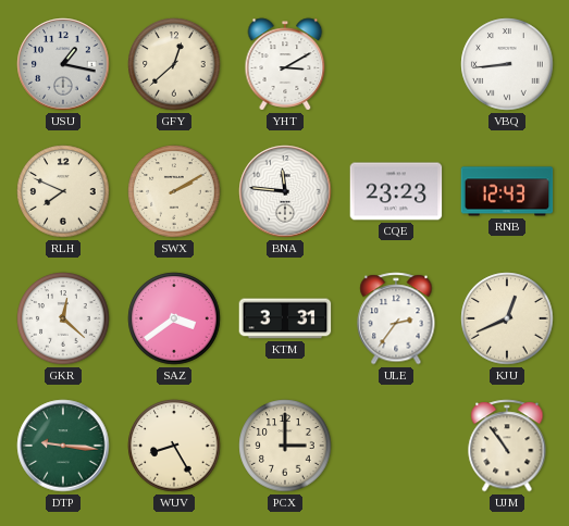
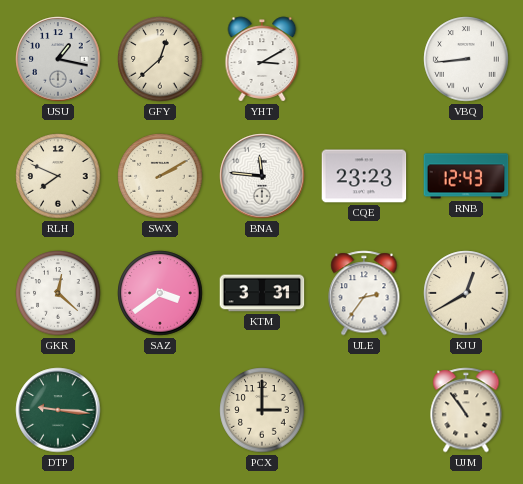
KJU: 12:41 -> 12:40 (466, 293)
WUV: 8:25 -> none (174, 446)
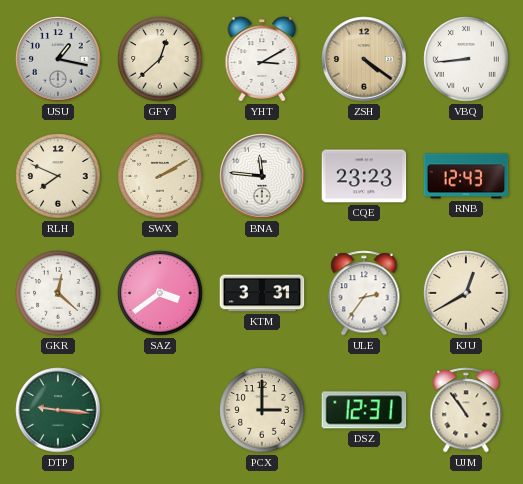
ZSH: none -> 4:21 (364, 59)
DSZ: none -> 12:31 (364, 410)
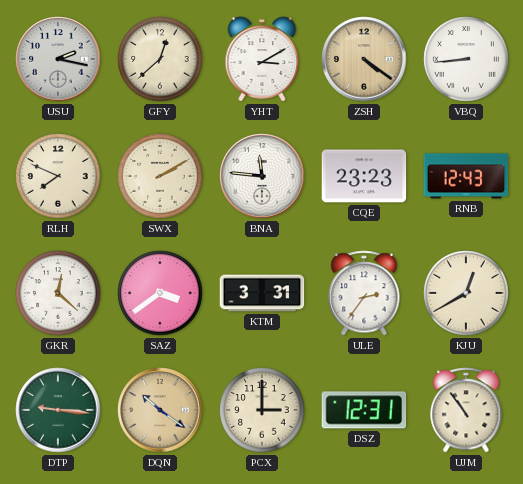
USU: 1:17 -> 2:17 (58, 59)
DQN: none -> 10:21 (160, 410)
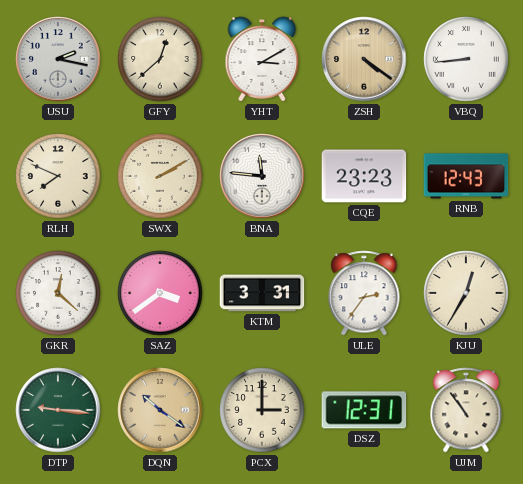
KJU: 12:40 -> 12:35 (466, 293)
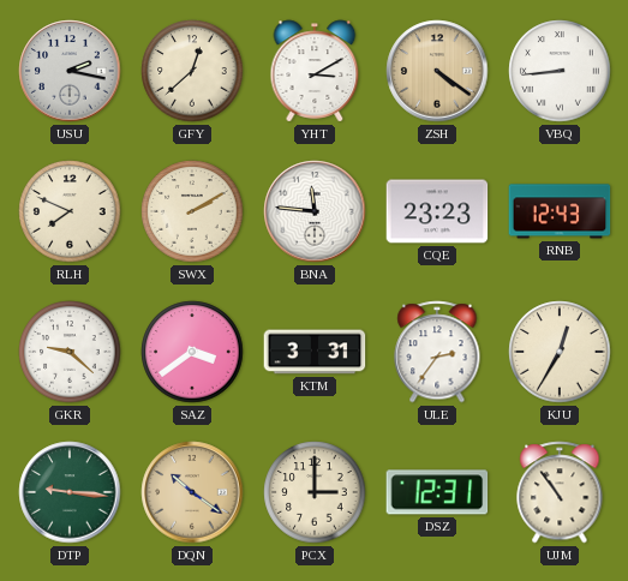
GKR: 12:22 -> 9:22 (70, 352)
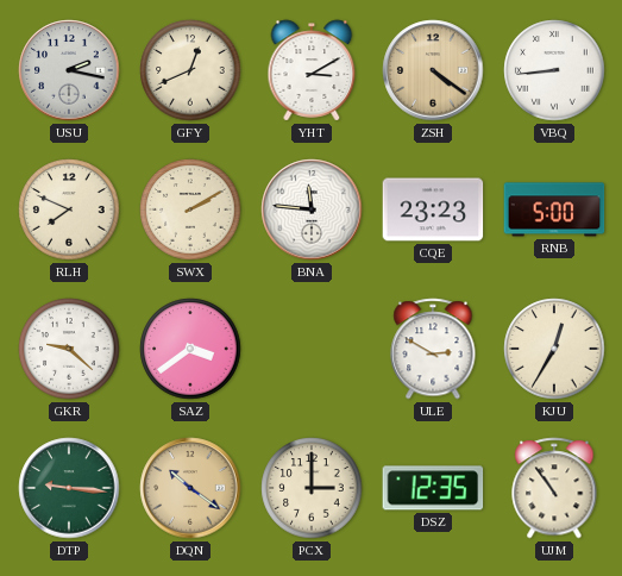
GFY: 12:38 -> 12:41 (190, 70)
RNB: 12:43 -> 5:00 (554, 209)
KTM: 3:31 -> none (315, 352)
ULE: 2:36 -> 2:50 (433, 349)
DSZ: 12:31 -> 12:35 (433, 488)
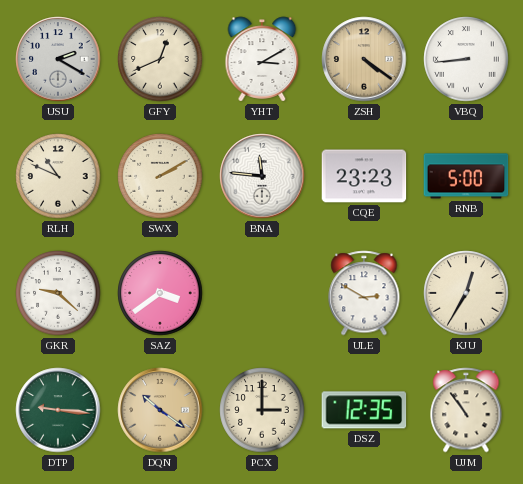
USU: 2:17 -> 2:20 (58, 59)
RLH: 7:49 -> 10:49 (58, 176)
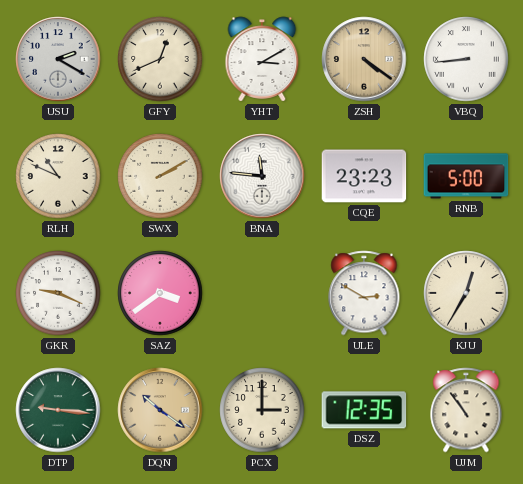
GKR: 9:22 -> 9:19 (58, 293)
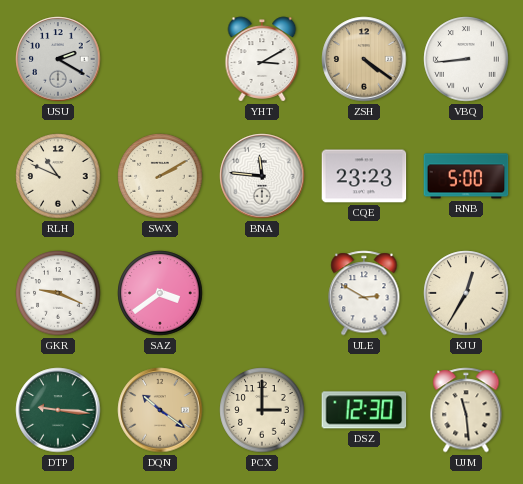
GFY: 12:41 -> none (160, 59)
DSZ: 12:35 -> 12:30 (364, 410)
UJM: 10:54 -> 11:29 (466, 410)
